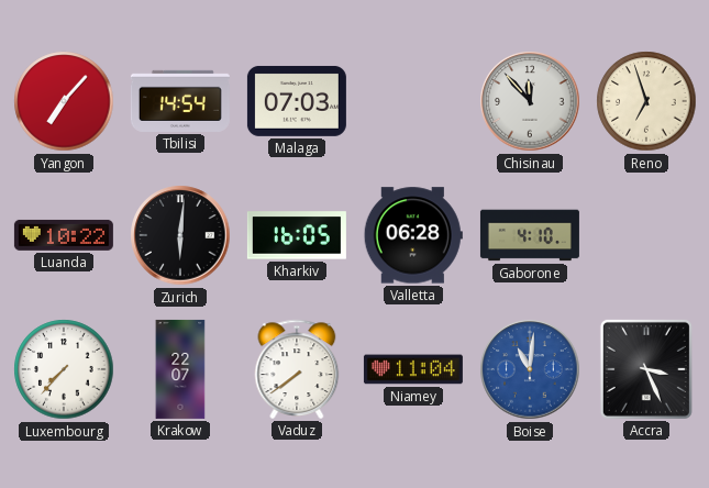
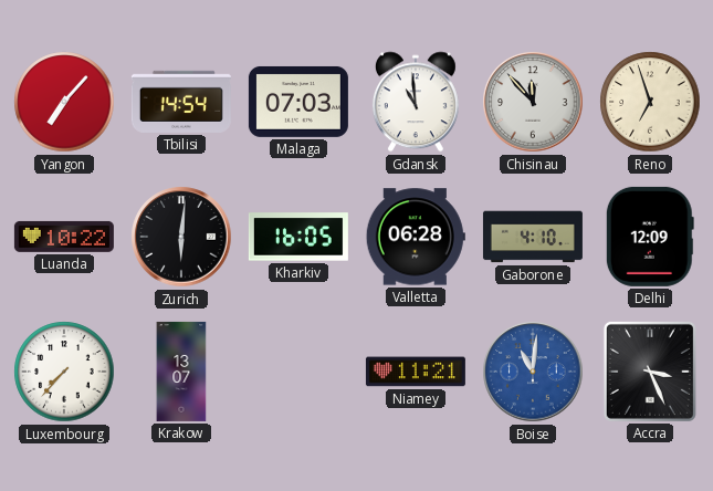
Gdansk: none -> 10:59 (416, 102)
Delhi: none -> 12:09 (650, 237)
Krakow: 22:07 -> 13:07 (181, 372)
Vaduz: 7:39 -> none (297, 369)
Niamey: 11:04 -> 11:21 (416, 372)
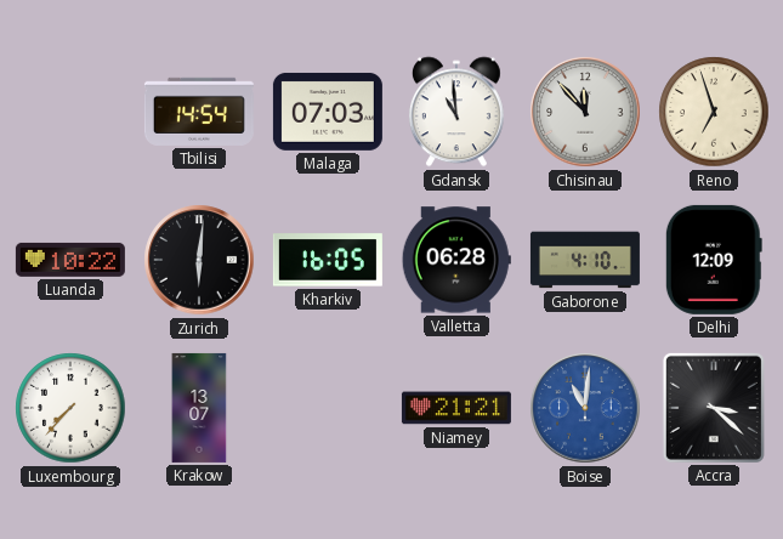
Yangon: 7:07 -> none (64, 102)
Niamey: 11:21 -> 21:21 (456, 408)
Accra: 3:26 -> 3:22 (714, 408)
